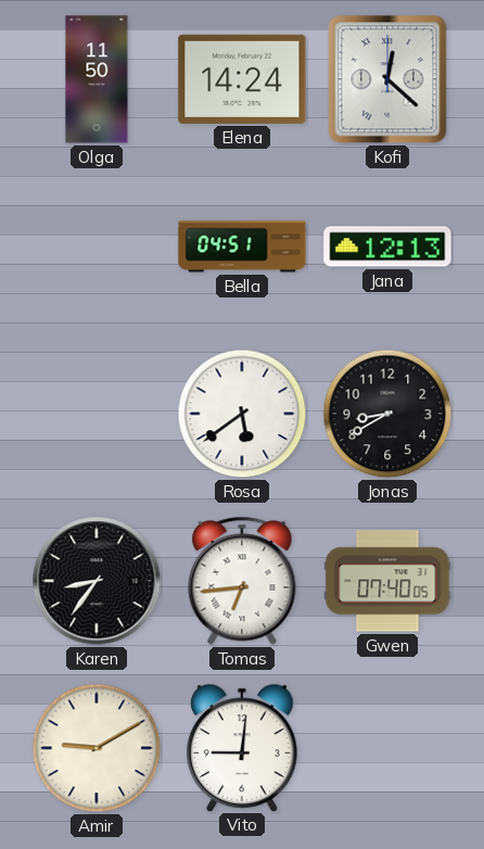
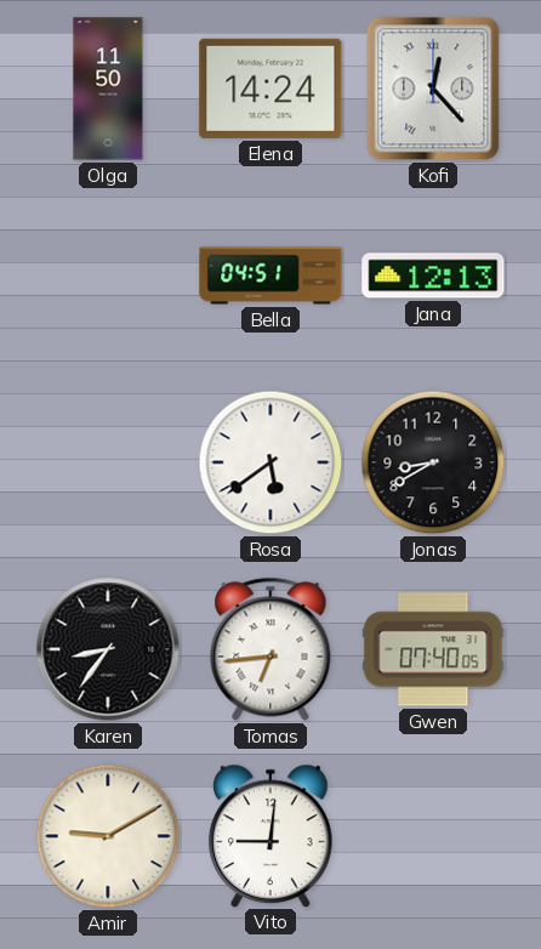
Kofi: 12:22 -> 12:23 (433, 89)
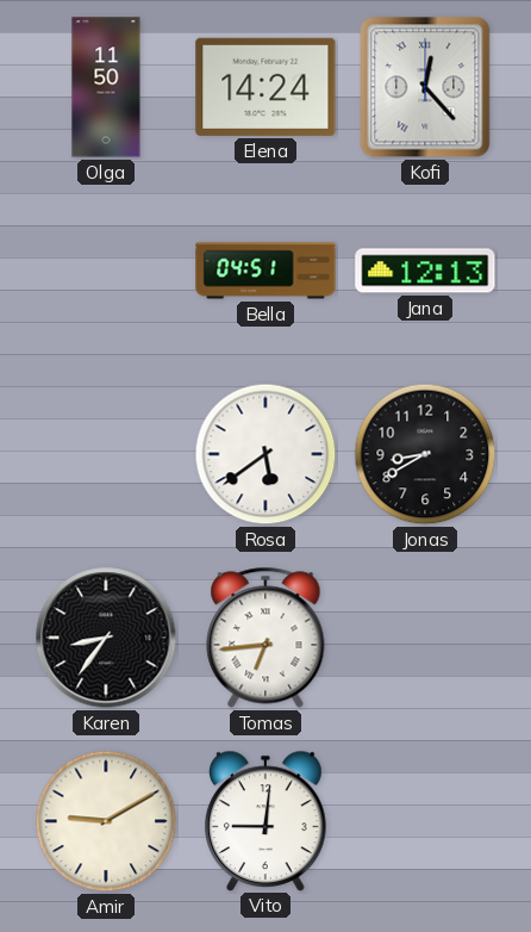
Gwen: 07:40 -> none (433, 649)
